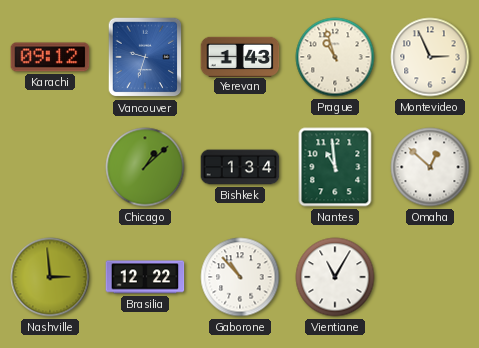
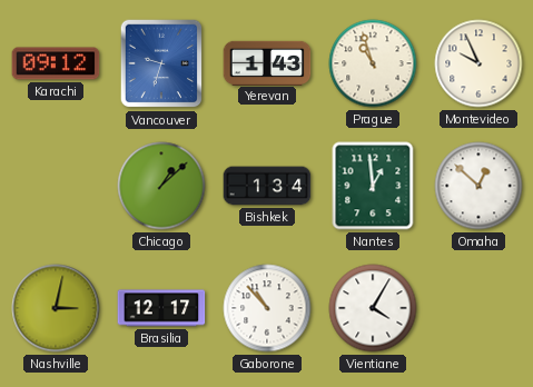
Montevideo: 2:56 -> 9:56 (478, 63)
Nantes: 10:59 -> 12:59 (373, 186)
Nashville: 2:59 -> 3:02 (56, 308)
Brasilia: 12:22 -> 12:17 (161, 308)
Vientiane: 11:05 -> 4:05 (373, 308)
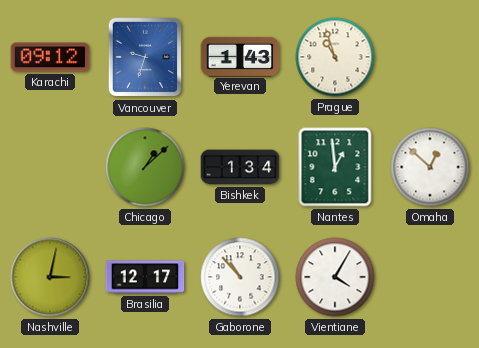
Montevideo: 9:56 -> none (478, 63)
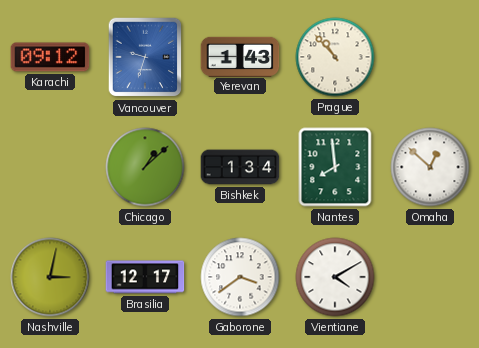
Prague: 10:57 -> 10:53 (335, 57)
Nantes: 12:59 -> 7:59 (335, 167)
Gaborone: 10:53 -> 3:39 (240, 277)
Vientiane: 4:05 -> 4:10 (335, 277)
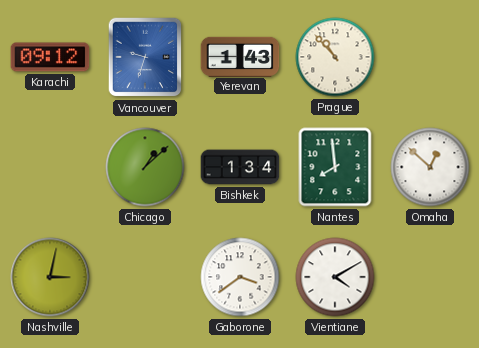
Brasilia: 12:17 -> none (145, 277)
